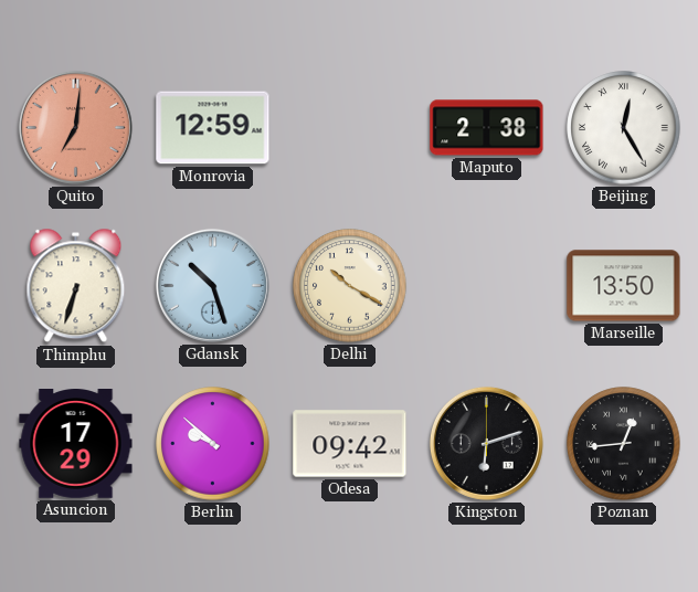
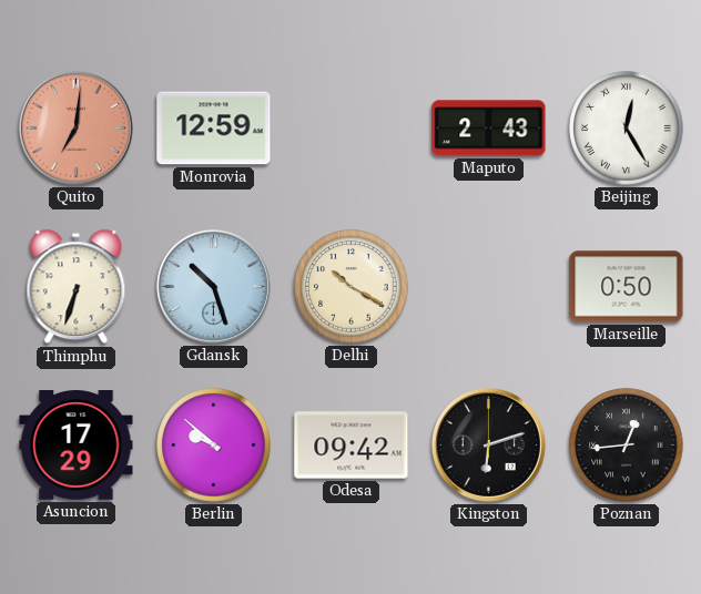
Maputo: 2:38 -> 2:43 (489, 129)
Marseille: 13:50 -> 0:50 (627, 287)
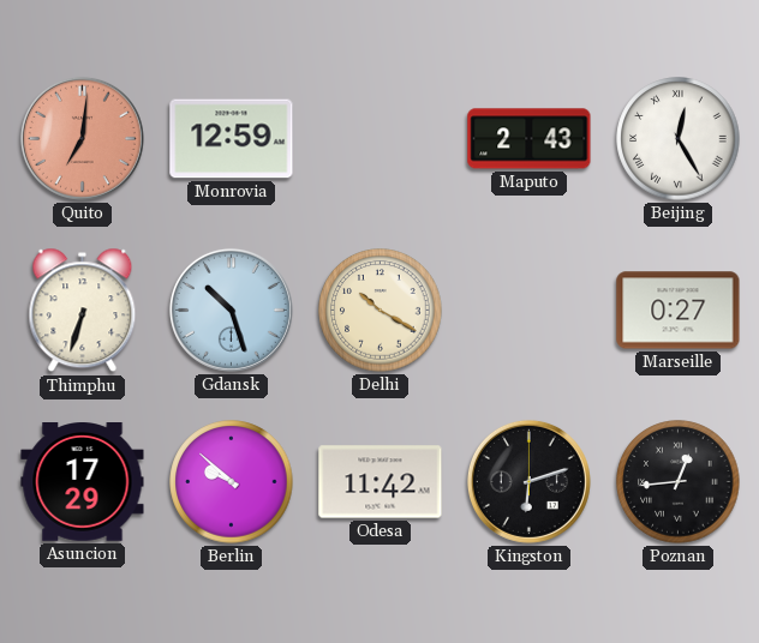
Marseille: 0:50 -> 0:27 (679, 311)
Odesa: 09:42 -> 11:42 (381, 482)
